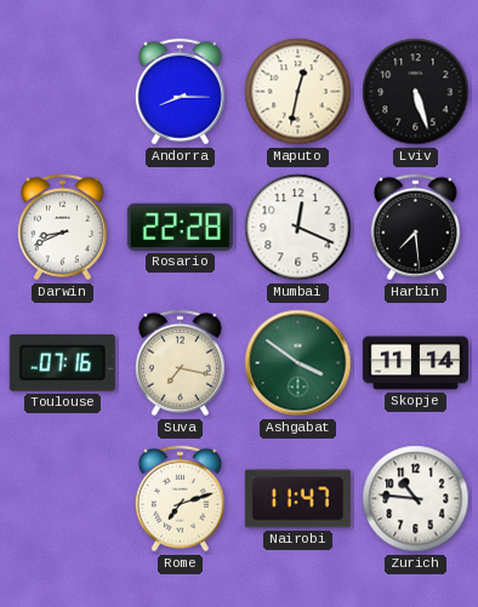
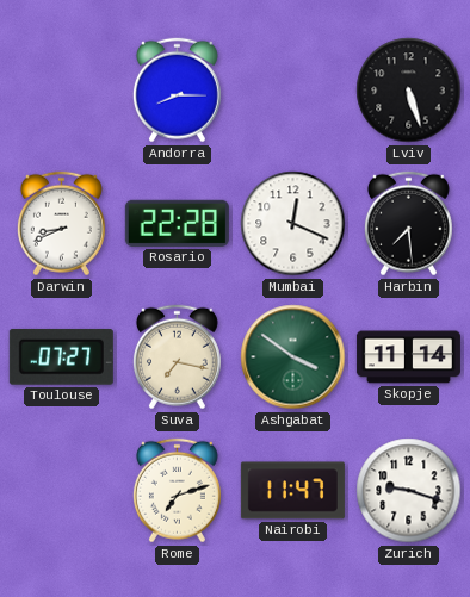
Maputo: 12:32 -> none (298, 92)
Toulouse: 07:16 -> 07:27 (61, 356)
Zurich: 10:46 -> 9:18 (409, 491)
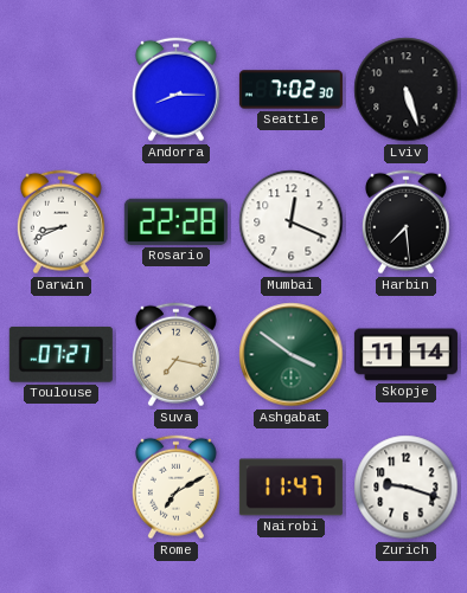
Seattle: none -> 7:02 (290, 90)
Rome: 7:12 -> 7:10 (175, 488)
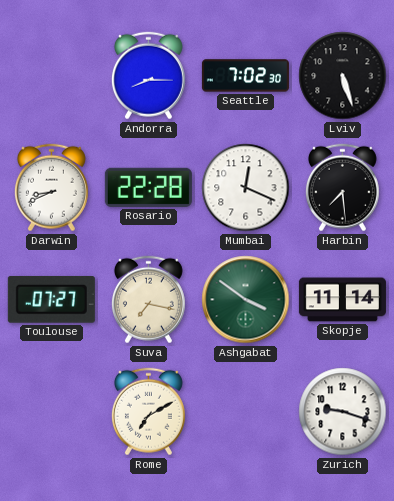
Nairobi: 11:47 -> none (290, 488)
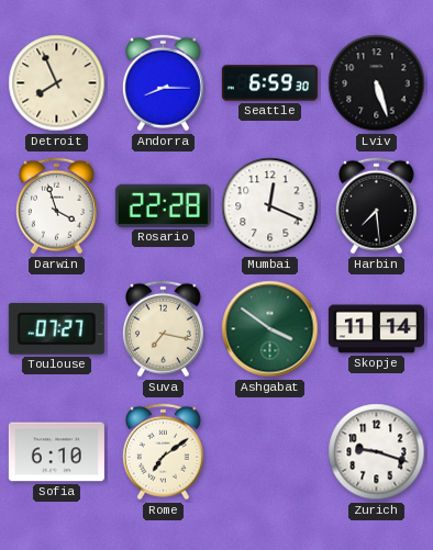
Detroit: none -> 7:56 (57, 83)
Seattle: 7:02 -> 6:59 (269, 83)
Darwin: 8:41 -> 3:57 (56, 206)
Sofia: none -> 6:10 (56, 452)
Rome: 7:10 -> 7:09 (163, 452)
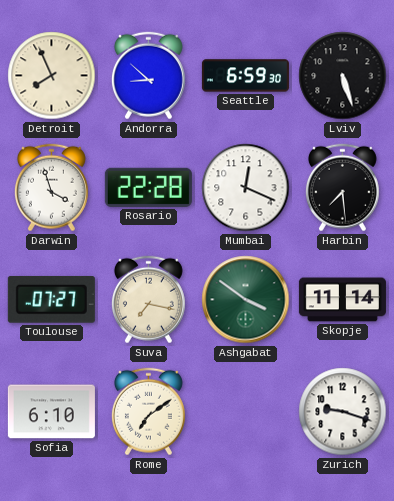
Andorra: 8:15 -> 8:52 (148, 76)
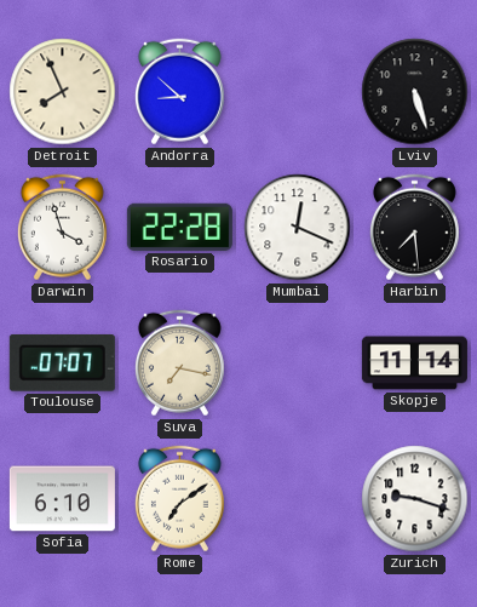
Seattle: 6:59 -> none (245, 76)
Toulouse: 07:27 -> 07:07 (62, 362)
Ashgabat: 3:51 -> none (246, 300)
